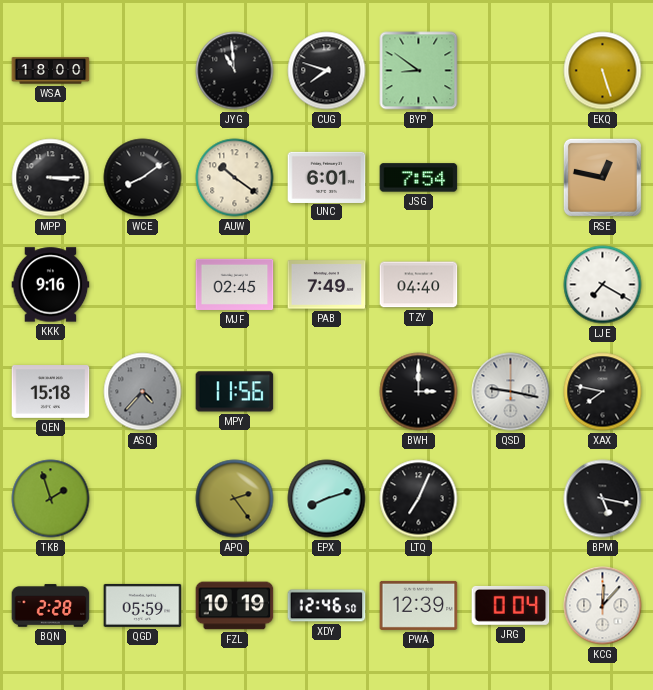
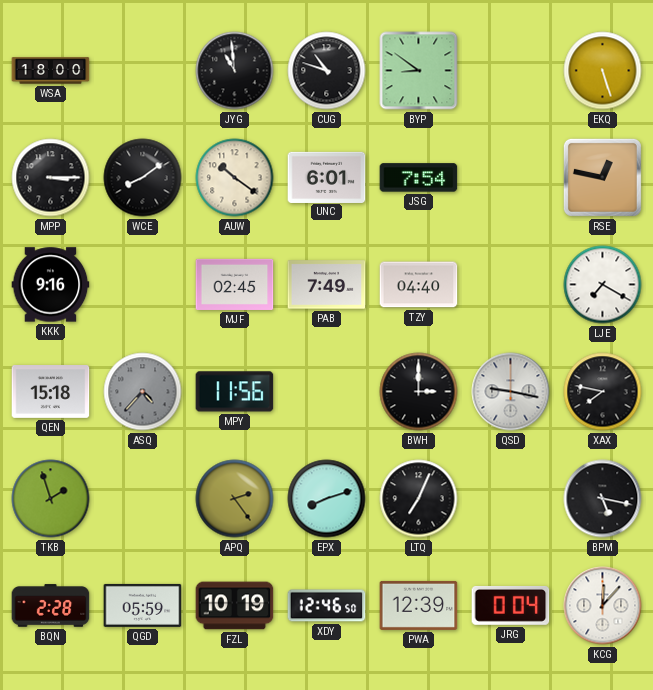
CUG: 7:48 -> 10:48 (327, 71)
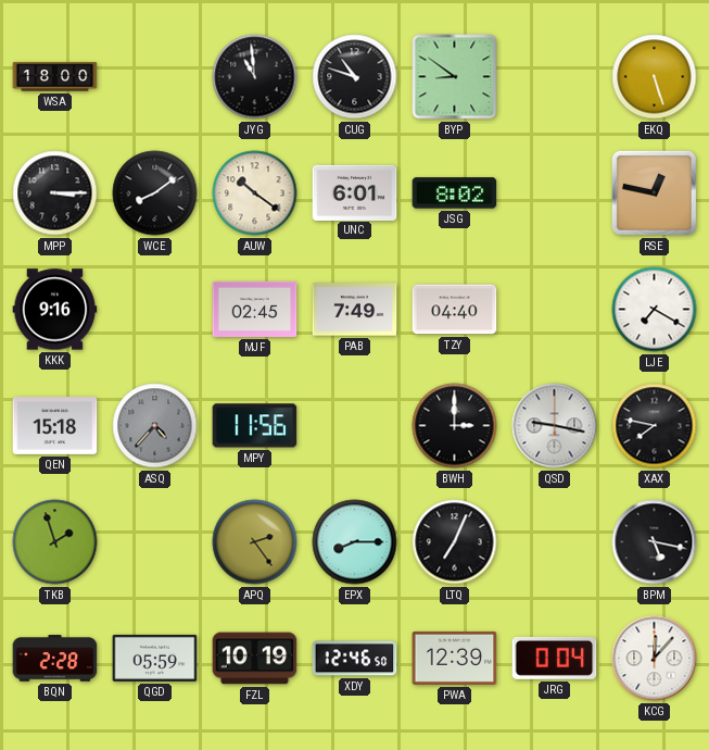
JSG: 7:54 -> 8:02 (455, 193)
EPX: 8:12 -> 8:15 (355, 542)
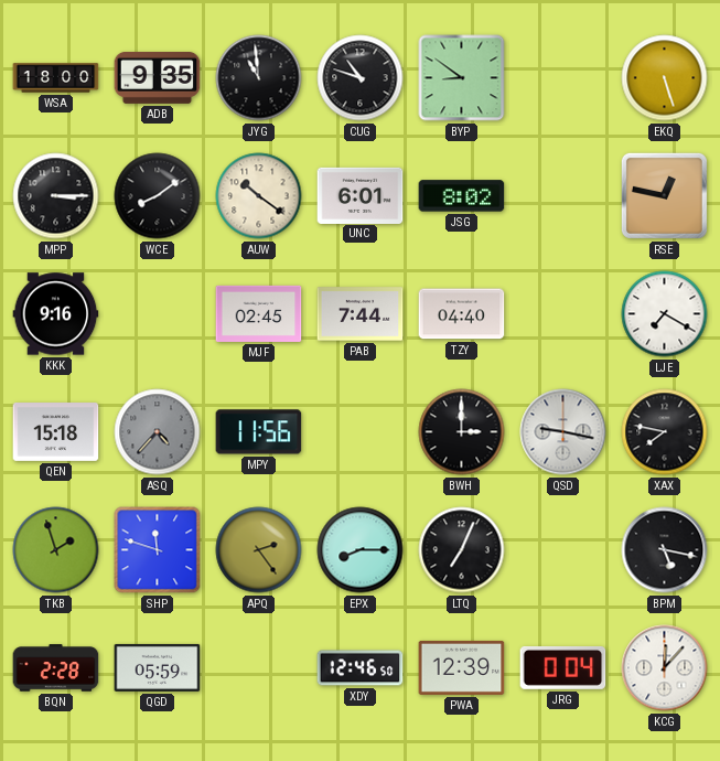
ADB: none -> 9:35 (158, 77)
PAB: 7:49 -> 7:44 (361, 314)
SHP: none -> 11:48 (158, 550)
FZL: 10:19 -> none (255, 659)
